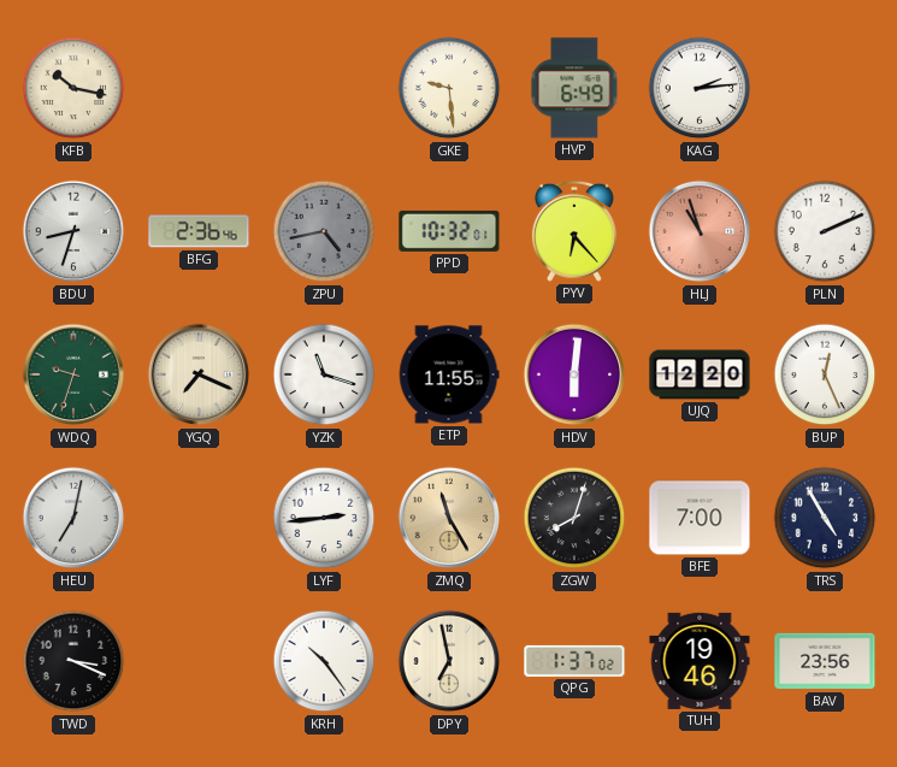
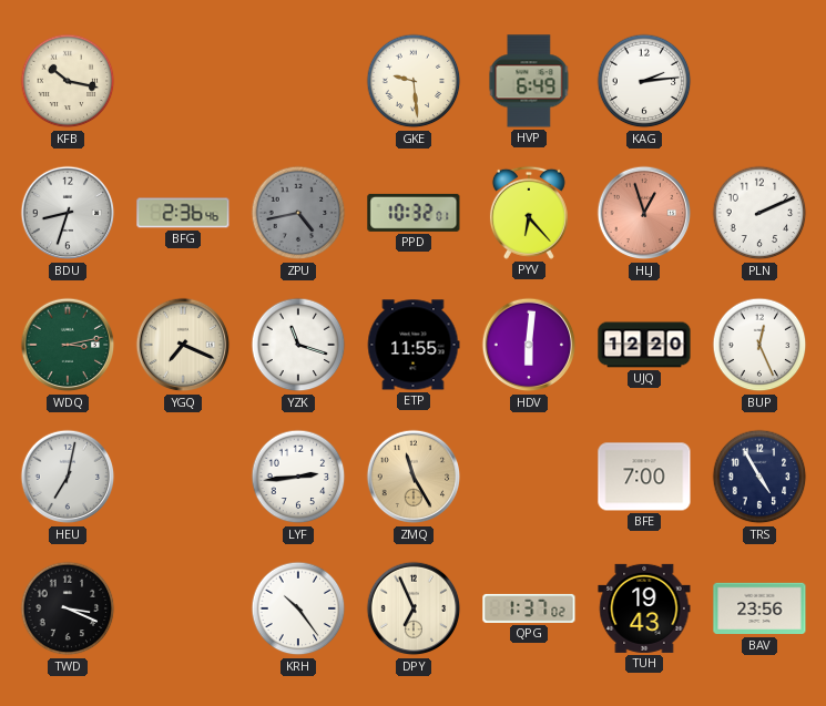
HLJ: 10:57 -> 12:57 (644, 213)
WDQ: 9:33 -> 3:13 (68, 345)
ZGW: 8:03 -> none (574, 518)
DPY: 6:58 -> 6:56 (414, 608)
TUH: 19:46 -> 19:43 (644, 608)
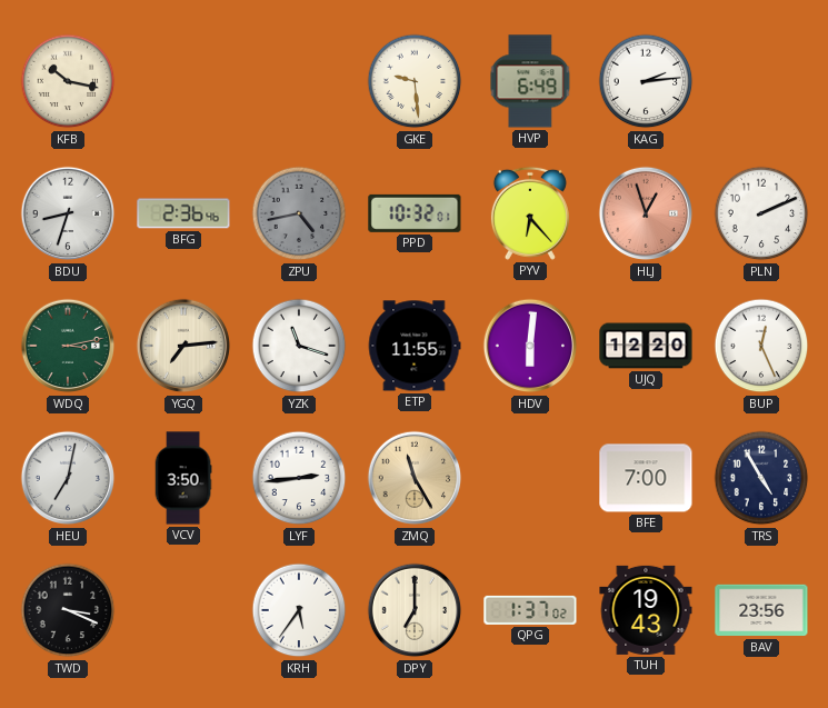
YGQ: 7:19 -> 7:14 (183, 346)
VCV: none -> 3:50 (183, 478)
KRH: 10:24 -> 5:36 (299, 610)
DPY: 6:56 -> 7:00 (415, 610)
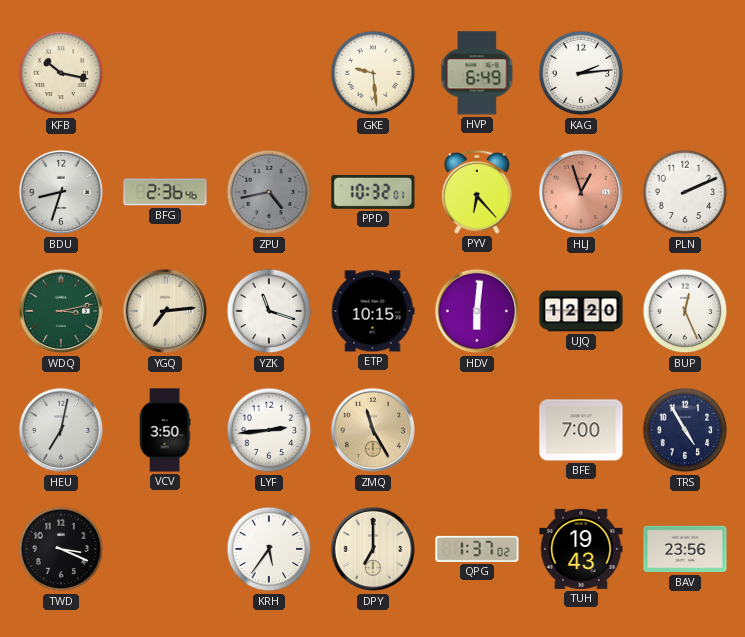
ETP: 11:55 -> 10:15 (373, 311)
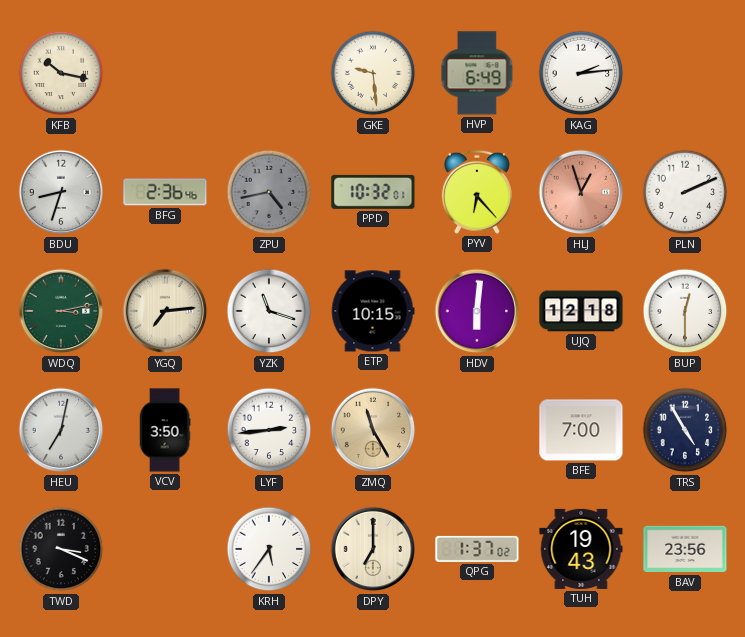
UJQ: 12:20 -> 12:18 (581, 311)
BUP: 12:26 -> 12:30 (685, 311)
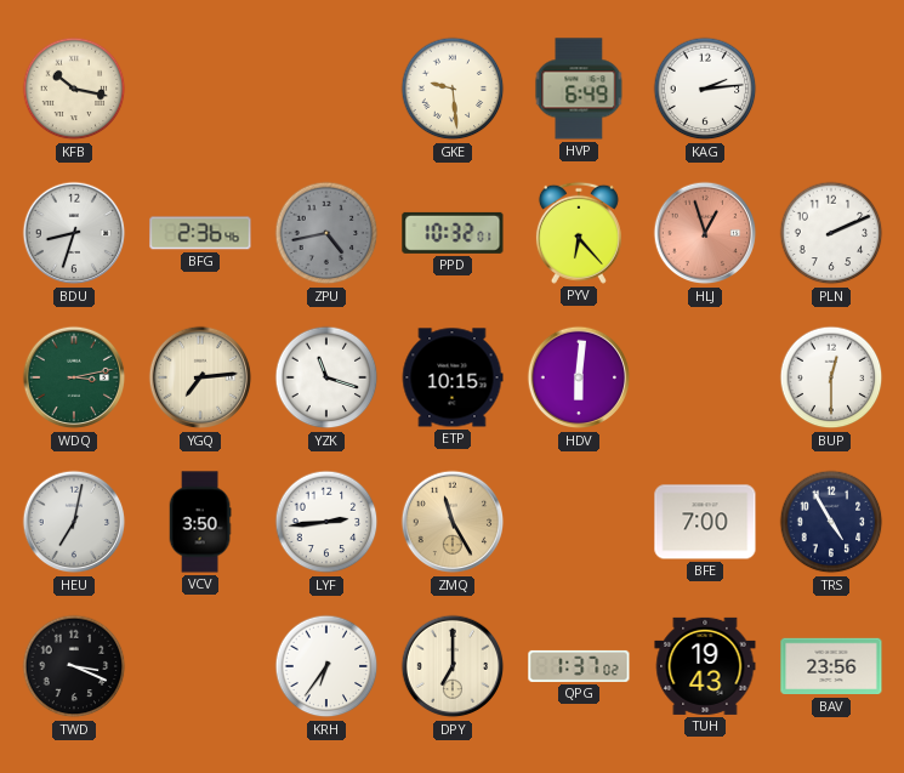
UJQ: 12:18 -> none (581, 311)
KRH: 5:36 -> 6:36 (326, 666)
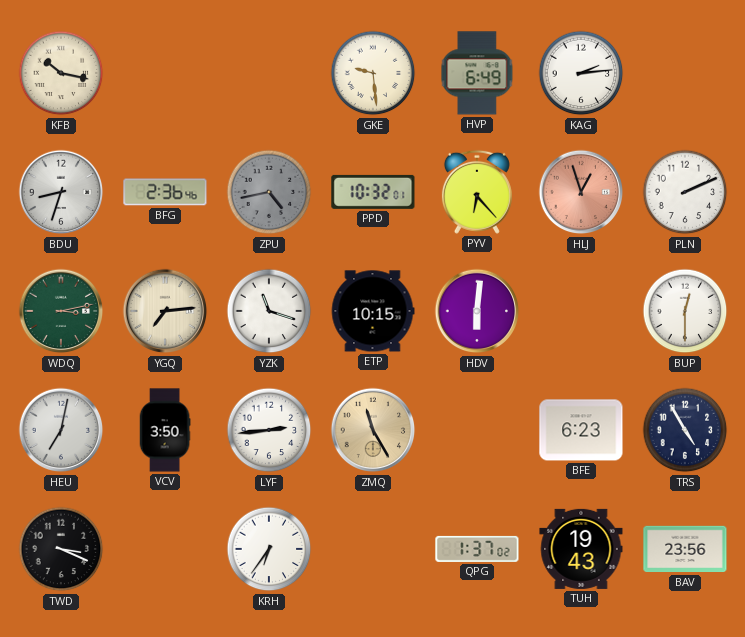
BFE: 7:00 -> 6:23 (581, 430)
DPY: 7:00 -> none (453, 666)
